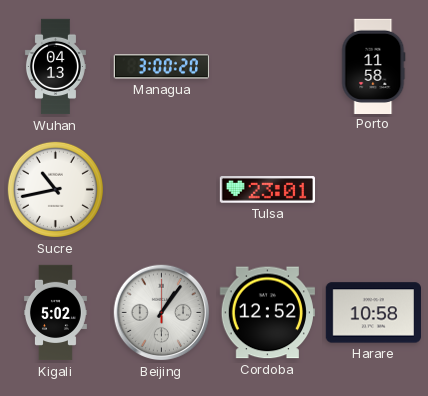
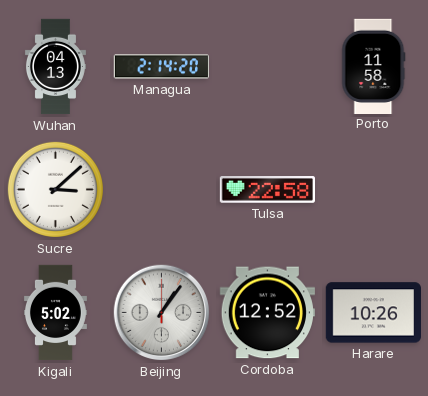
Managua: 3:00 -> 2:14 (161, 67)
Sucre: 10:43 -> 3:08 (55, 189)
Tulsa: 23:01 -> 22:58 (267, 190)
Harare: 10:58 -> 10:26 (373, 313)
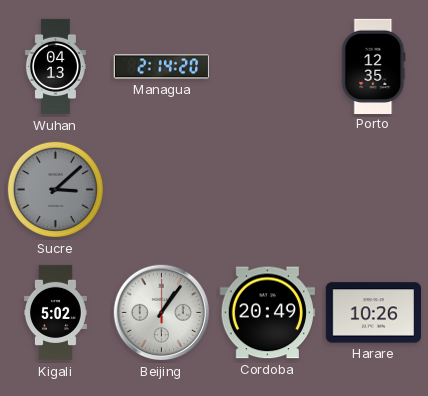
Porto: 11:58 -> 12:35 (374, 66)
Sucre dial: white -> grey (55, 189)
Tulsa: 22:58 -> none (267, 190)
Cordoba: 12:52 -> 20:49 (267, 313)
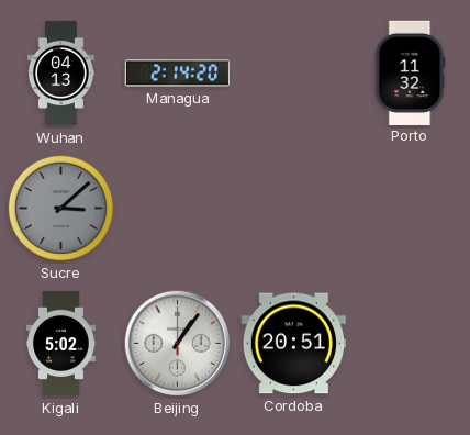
Porto: 12:35 -> 11:32 (411, 72)
Cordoba: 20:49 -> 20:51 (293, 344)
Harare: 10:26 -> none (373, 313)
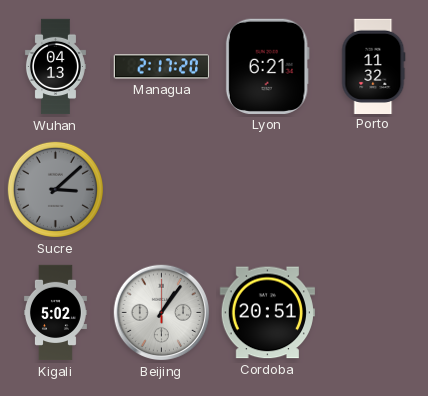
Managua: 2:14 -> 2:17 (161, 67)
Lyon: none -> 6:21 (267, 66)
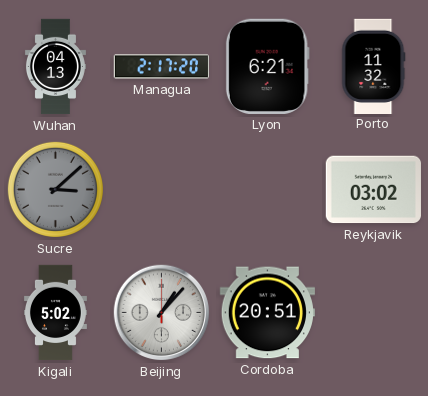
Reykjavik: none -> 03:02 (373, 190)
Beijing: 1:06 -> 1:07 (162, 313)
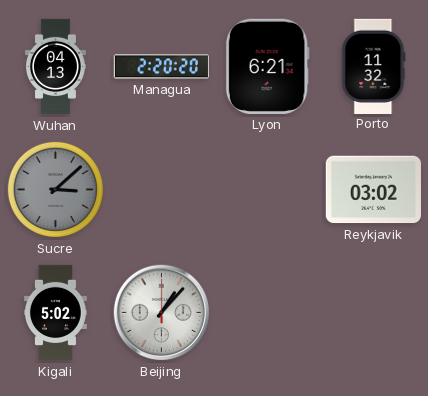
Managua: 2:17 -> 2:20 (161, 67)
Cordoba: 20:51 -> none (267, 313)
